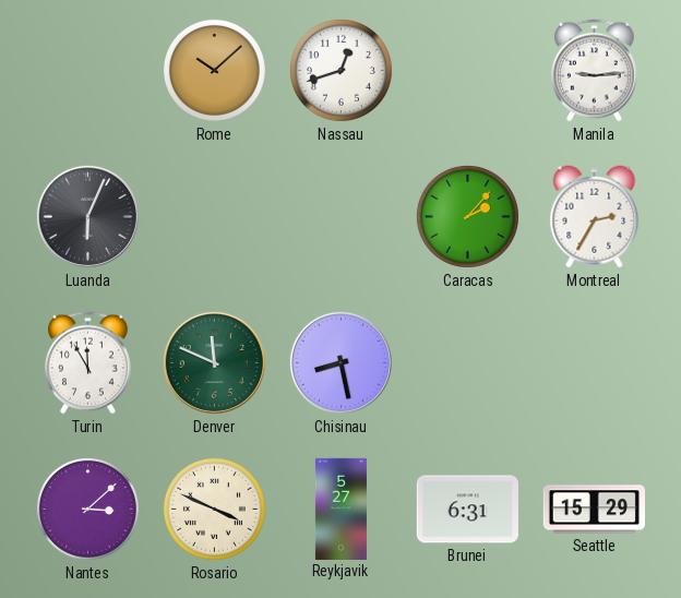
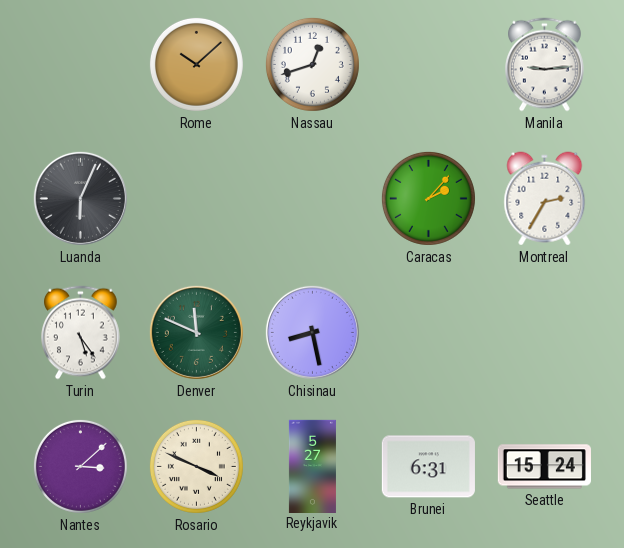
Turin: 11:55 -> 5:24 (81, 333)
Seattle: 15:29 -> 15:24 (544, 467)
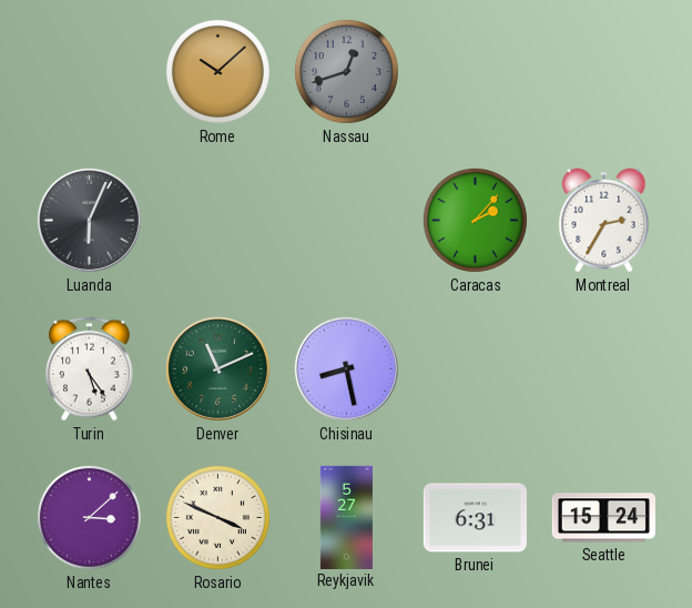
Nassau dial: white -> grey (346, 71)
Manila: 9:14 -> none (545, 65)
Denver: 11:49 -> 11:11 (217, 368)
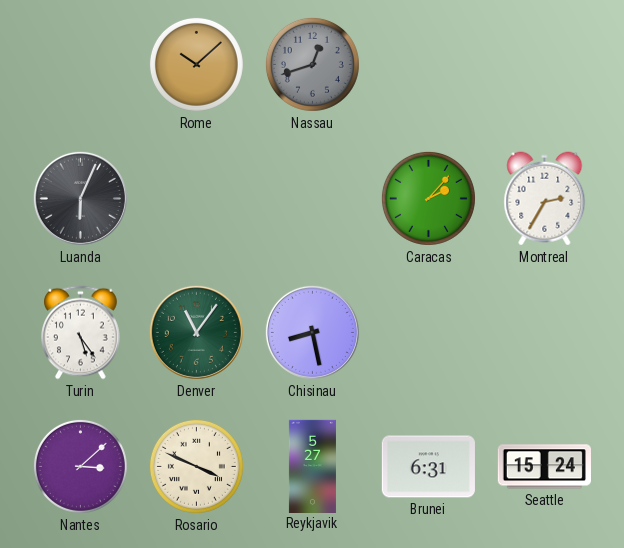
Denver: 11:11 -> 11:06 (196, 332)
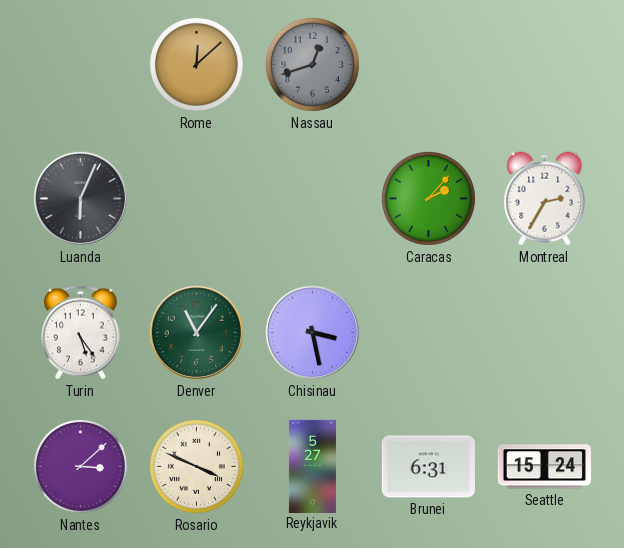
Rome: 10:08 -> 12:08 (196, 64)
Chisinau: 8:28 -> 3:28 (312, 332)
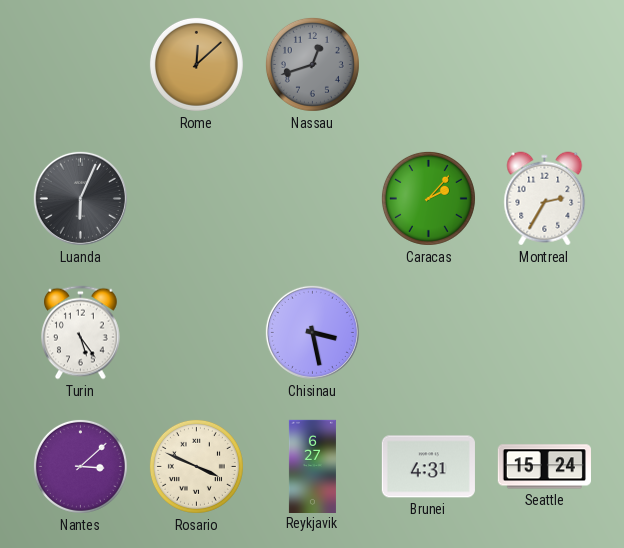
Denver: 11:06 -> none (196, 332)
Reykjavik: 5:27 -> 6:27 (312, 466)
Brunei: 6:31 -> 4:31 (428, 467)
